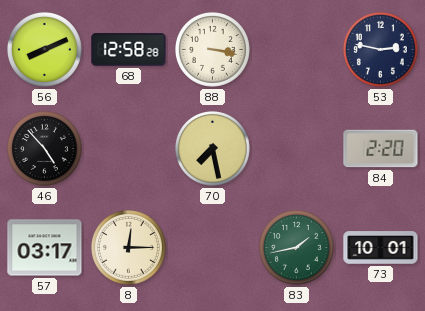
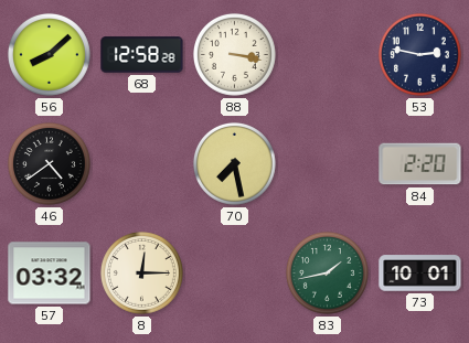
56: 8:11 -> 8:08 (49, 54)
46: 4:53 -> 4:39 (49, 163)
57: 03:17 -> 03:32 (50, 274)
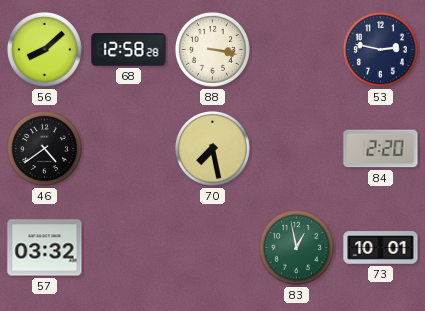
8: 12:15 -> none (141, 272)
83: 1:43 -> 12:58 (296, 247)
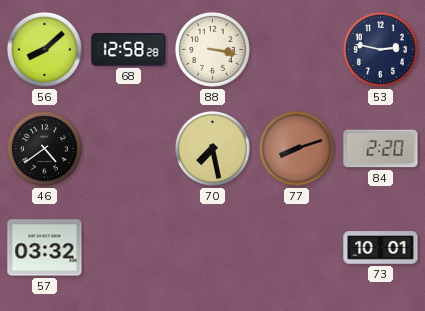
77: none -> 8:12 (296, 148)
83: 12:58 -> none (296, 247)
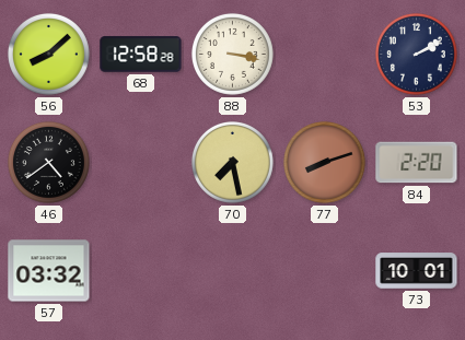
53: 2:47 -> 2:10 (416, 54)
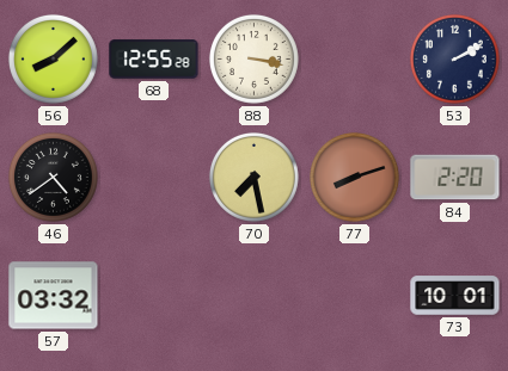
68: 12:58 -> 12:55 (154, 60)
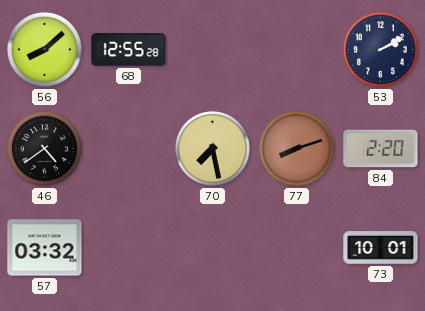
88: 3:17 -> none (253, 58)
